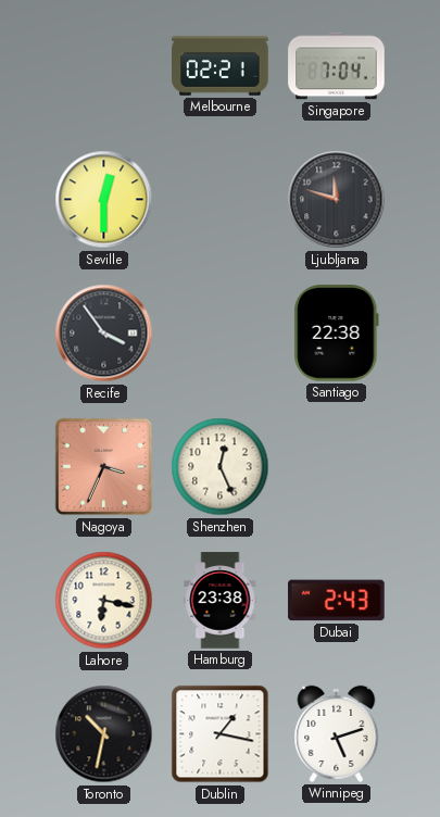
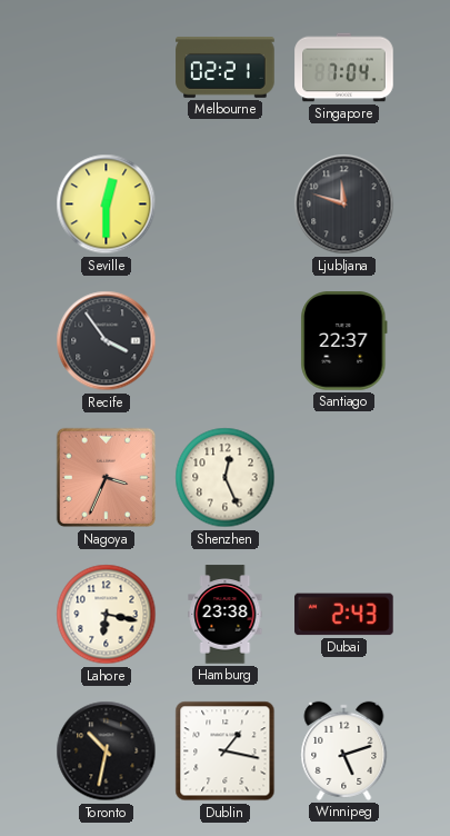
Santiago: 22:38 -> 22:37 (344, 341)
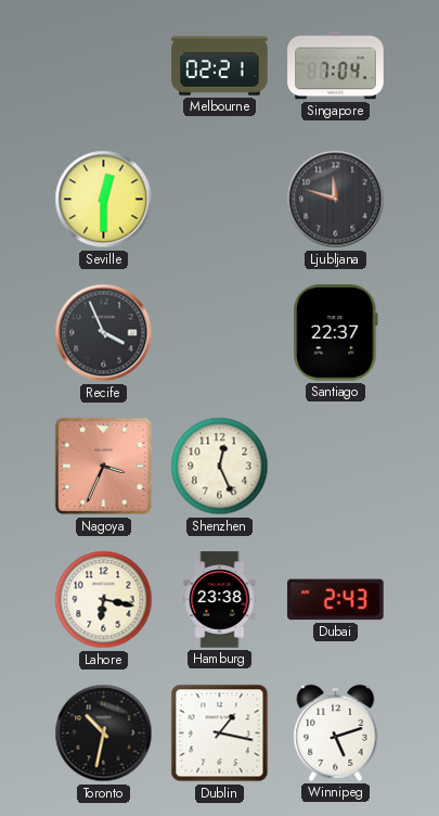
Recife: 3:54 -> 3:56 (104, 333)
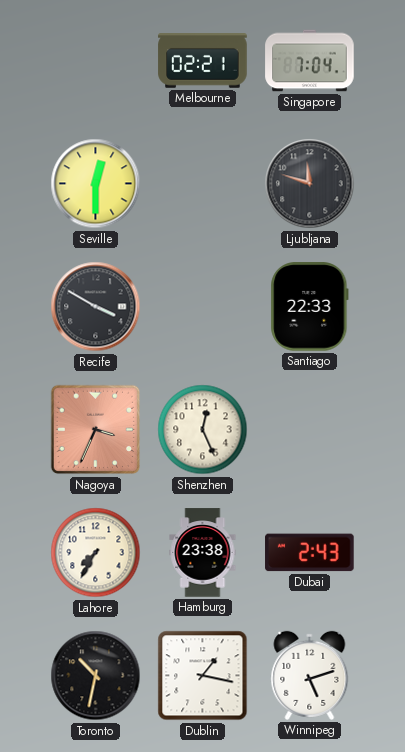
Recife: 3:56 -> 3:50 (96, 307)
Santiago: 22:37 -> 22:33 (310, 307)
Lahore: 6:17 -> 7:35 (96, 553)
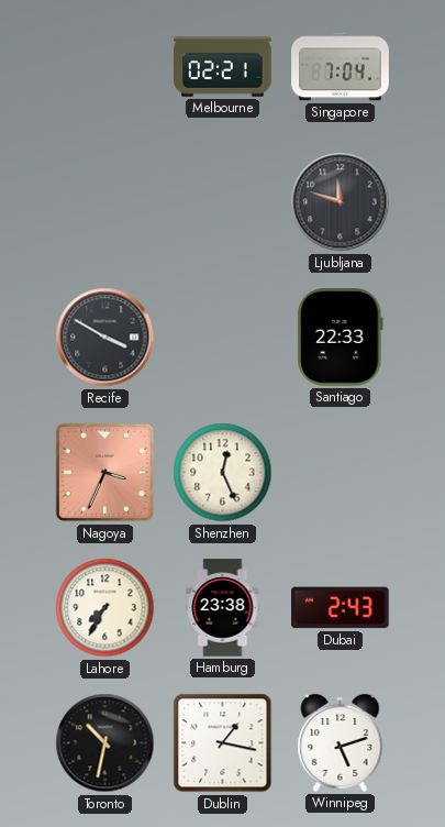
Seville: 12:30 -> none (96, 184)
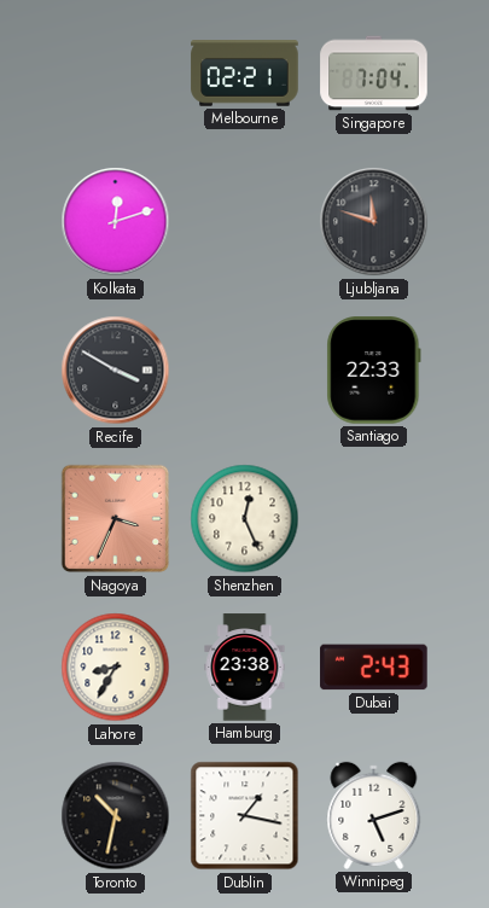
Kolkata: none -> 12:12 (116, 222)
Lahore: 7:35 -> 8:35 (116, 668)
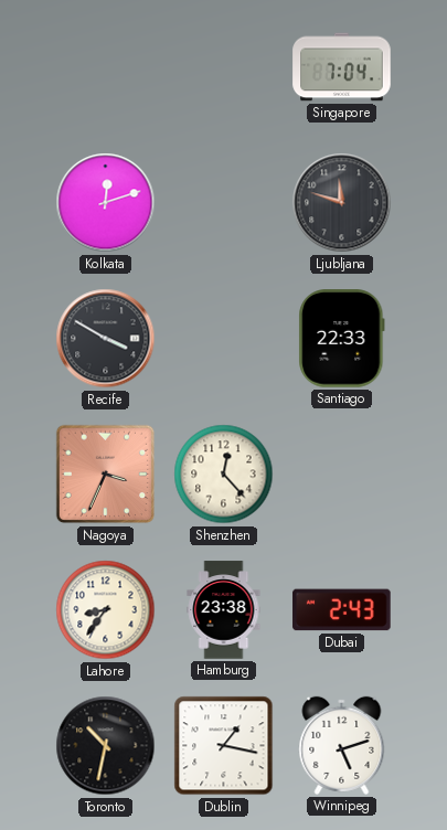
Melbourne: 02:21 -> none (245, 74)
Shenzhen: 12:26 -> 12:23 (224, 475)
Lahore: 8:35 -> 8:36 (106, 610)
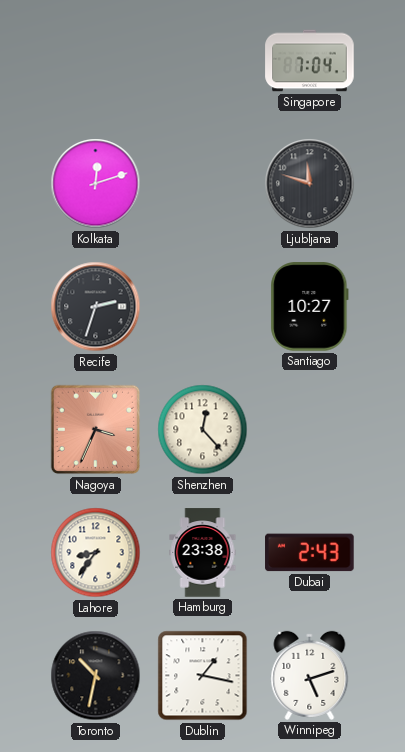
Recife: 3:50 -> 2:33 (96, 307)
Santiago: 22:33 -> 10:27 (310, 307)
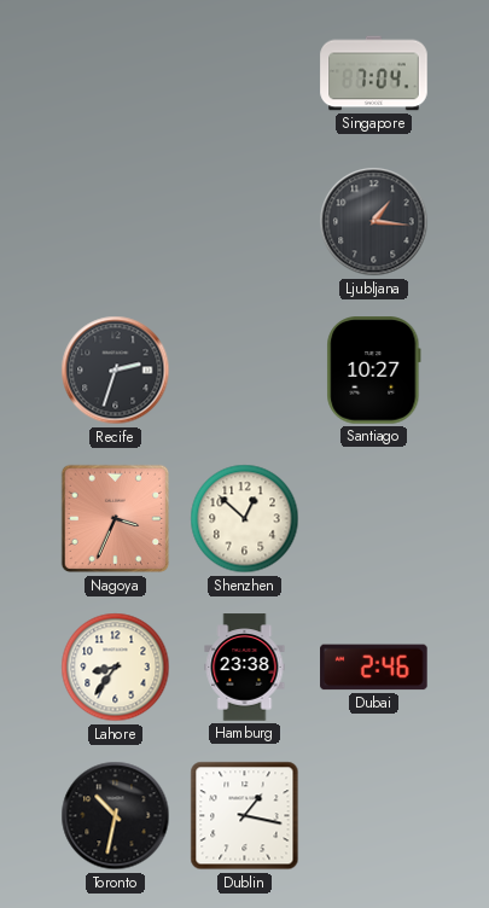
Kolkata: 12:12 -> none (96, 184)
Ljubljana: 11:48 -> 1:16 (374, 222)
Shenzhen: 12:23 -> 12:52 (245, 519)
Dubai: 2:43 -> 2:46 (374, 668)
Winnipeg: 5:12 -> none (310, 675)
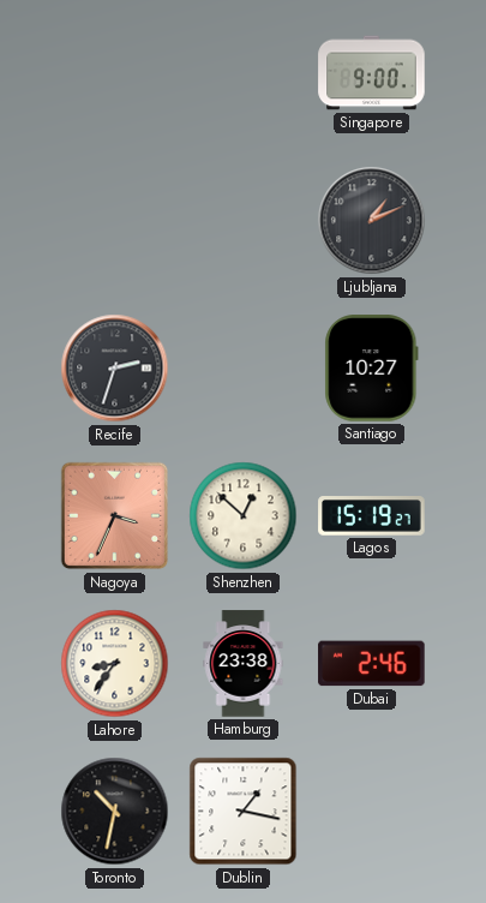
Singapore: 7:04 -> 9:00 (372, 73)
Ljubljana: 1:16 -> 1:11 (372, 221)
Lagos: none -> 15:19 (372, 516)
